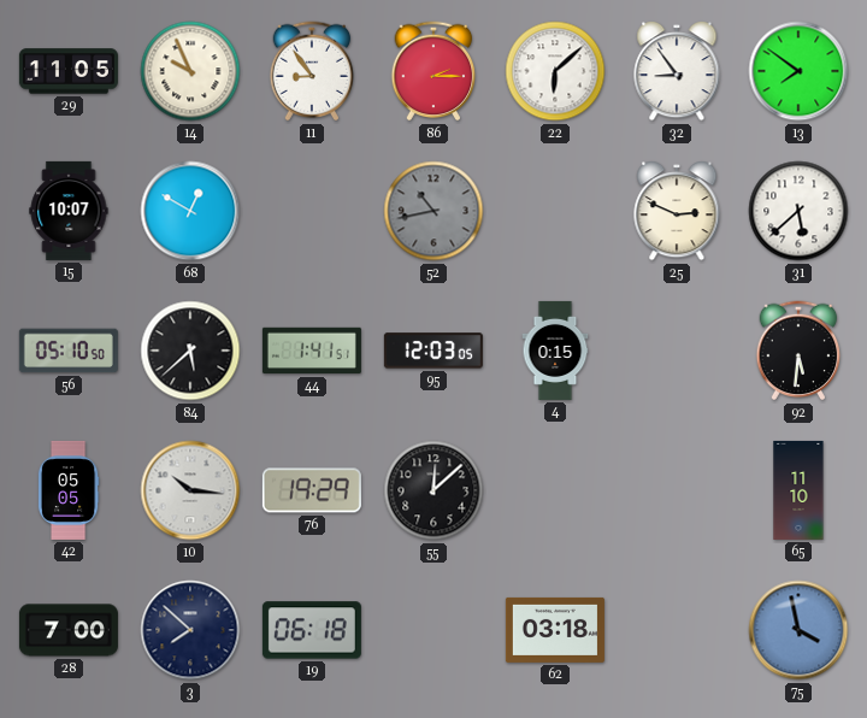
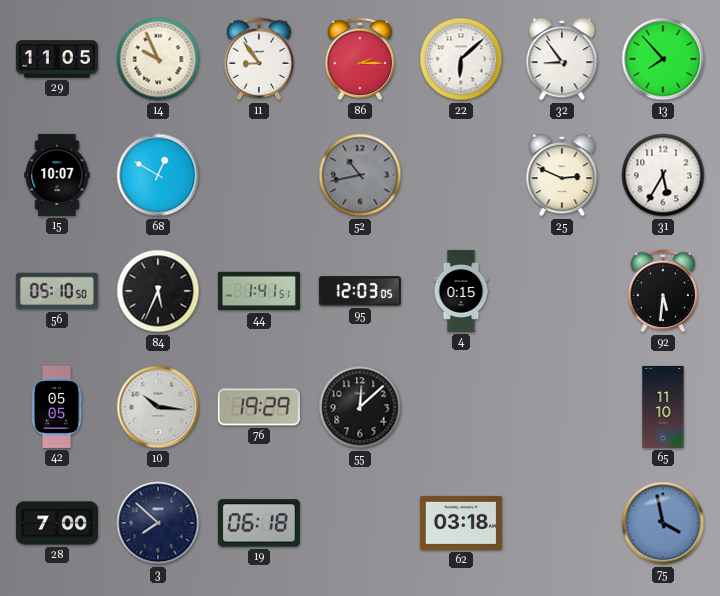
13: 7:51 -> 7:53 (663, 59)
31: 5:38 -> 5:35 (663, 175)
84: 5:38 -> 5:34 (158, 291)
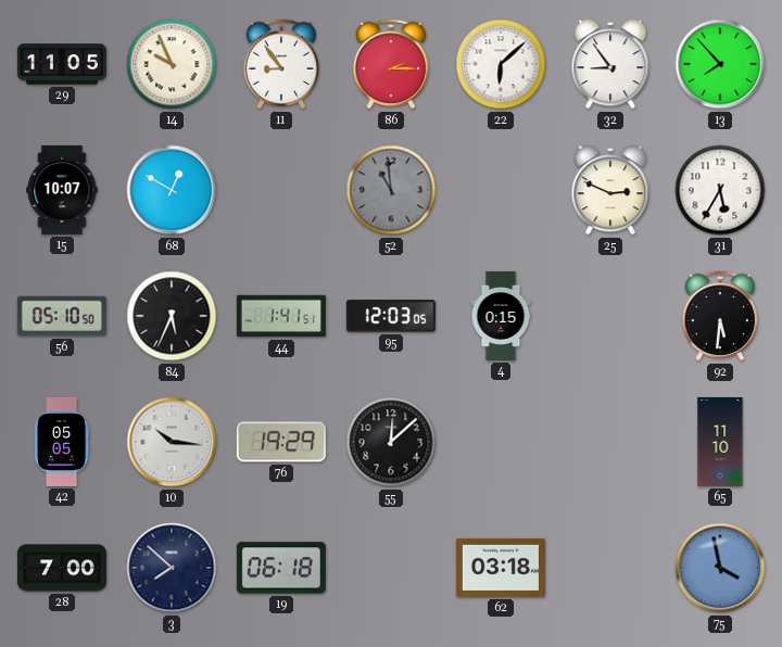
52: 10:43 -> 10:59 (391, 190)
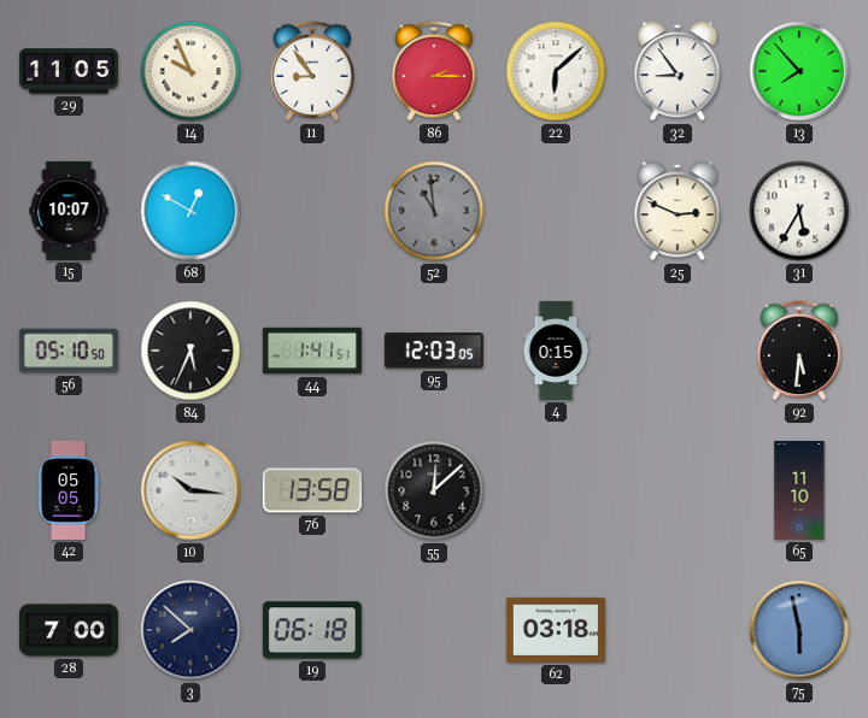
76: 19:29 -> 13:58 (312, 490)
75: 3:58 -> 5:58 (799, 630)
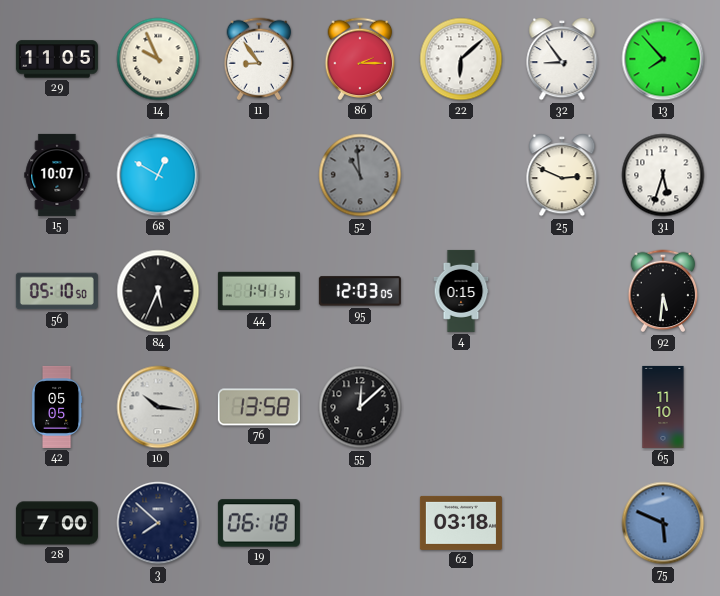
31: 5:35 -> 5:33 (663, 175)
75: 5:58 -> 5:49 (663, 523)
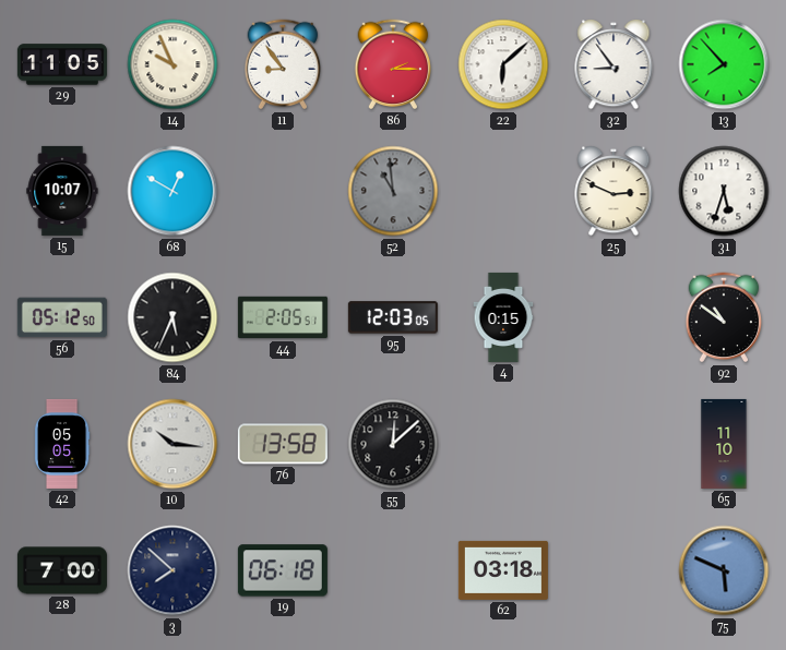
56: 05:10 -> 05:12 (62, 317)
44: 1:41 -> 2:05 (283, 317)
92: 5:31 -> 10:51 (724, 317)
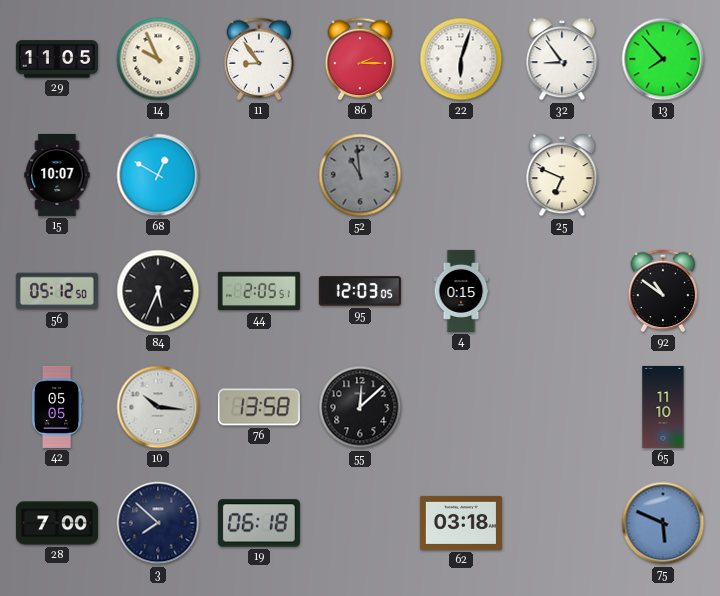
22: 6:08 -> 6:03 (461, 59)
25: 2:49 -> 6:49 (562, 176)
31: 5:33 -> none (724, 191)
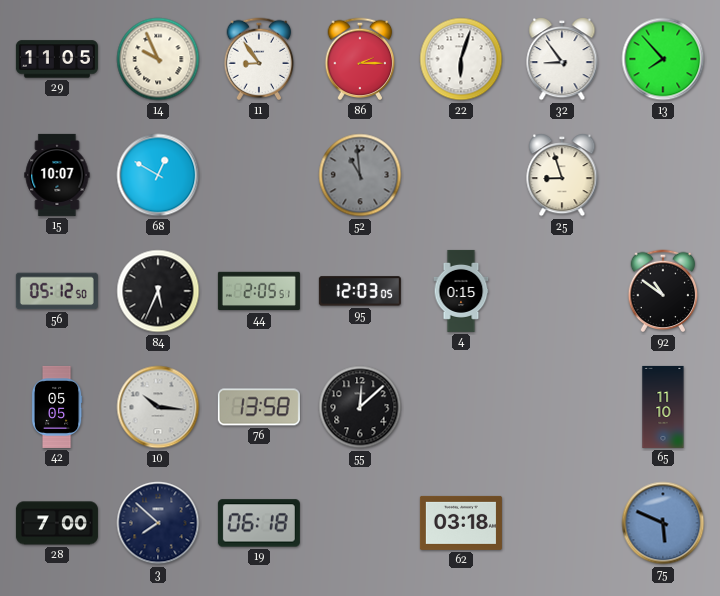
25: 6:49 -> 8:57 (562, 176)
